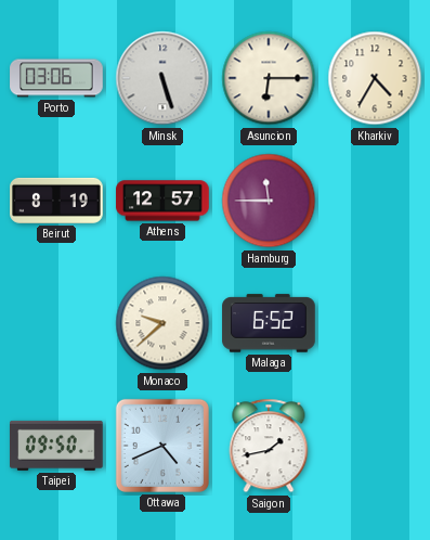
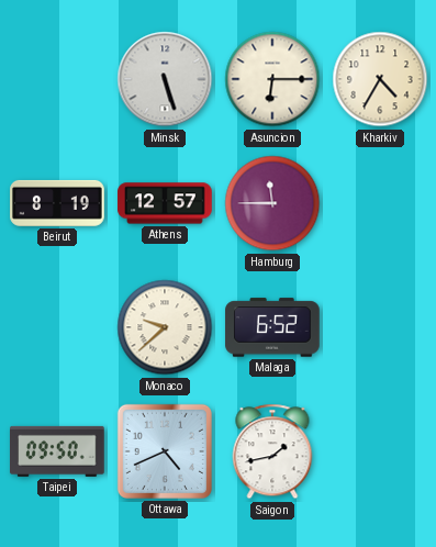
Porto: 03:06 -> none (56, 78)
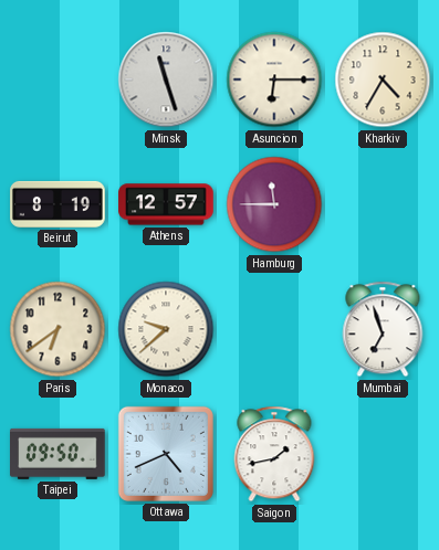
Minsk: 5:27 -> 11:27 (166, 80)
Paris: none -> 6:39 (58, 329)
Malaga: 6:52 -> none (272, 327)
Mumbai: none -> 6:57 (383, 329)
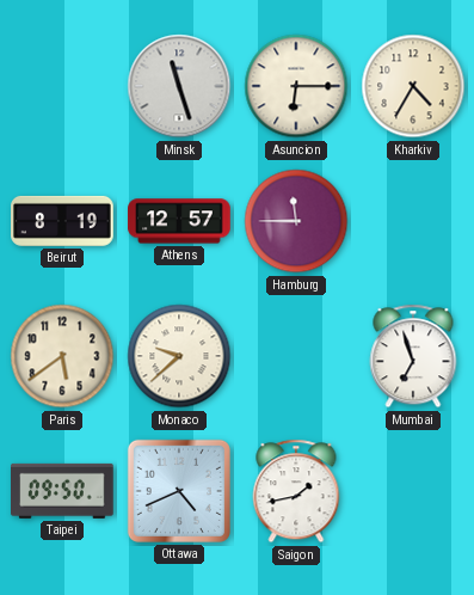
Paris: 6:39 -> 5:39 (62, 356)
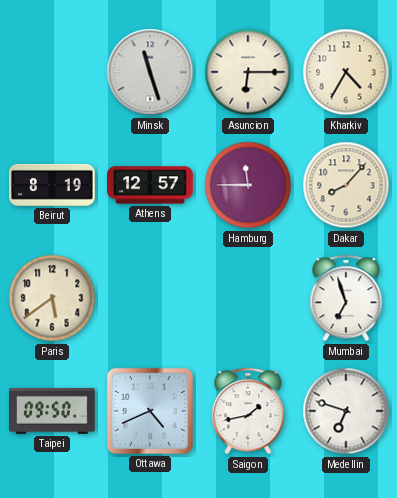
Dakar: none -> 8:07 (346, 185)
Monaco: 9:38 -> none (179, 356)
Medellin: none -> 6:48 (346, 411)
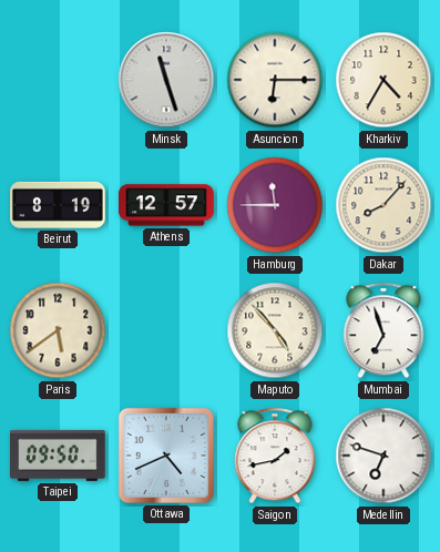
Maputo: none -> 4:53 (275, 330)
